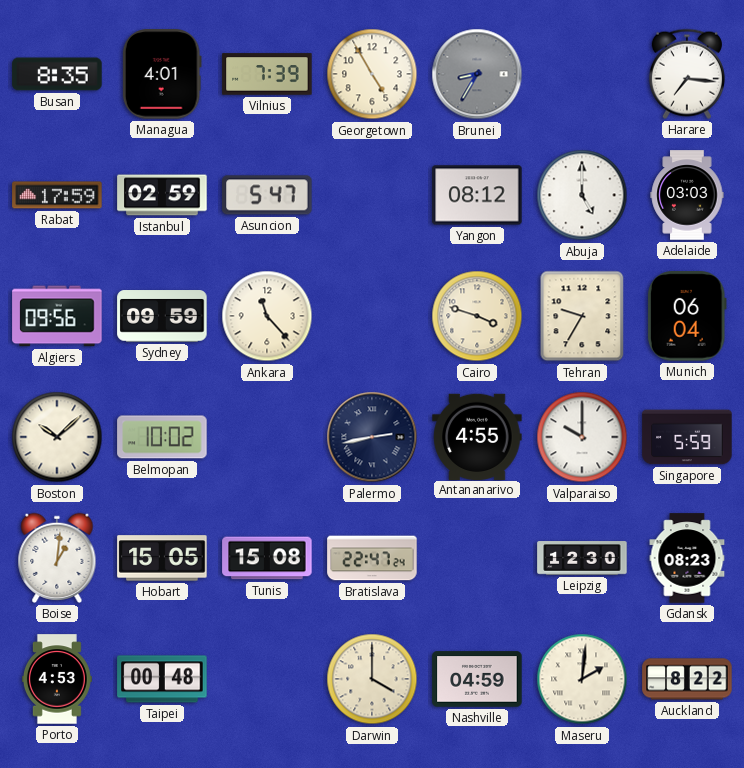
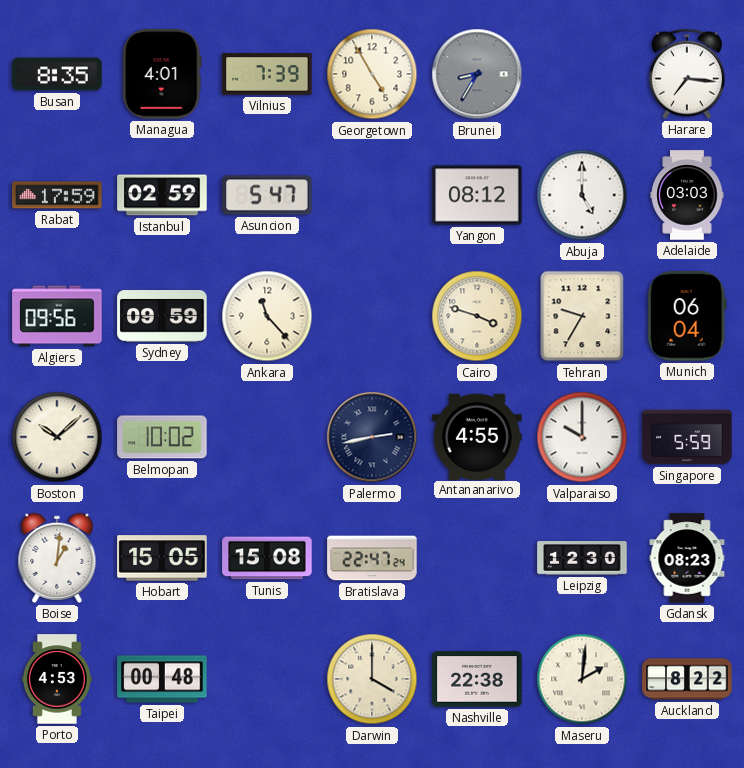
Nashville: 04:59 -> 22:38 (477, 679)
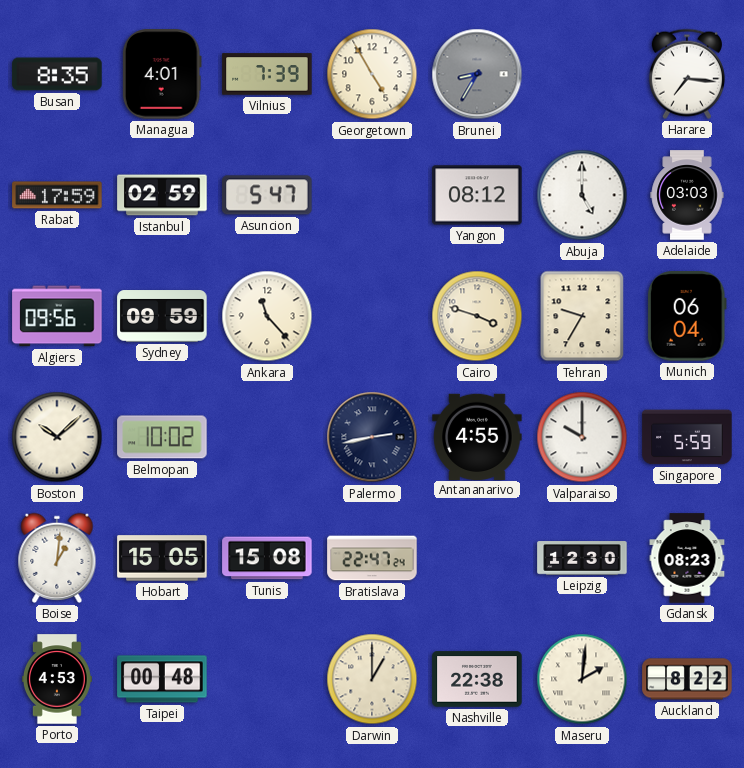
Darwin: 4:00 -> 1:00 (372, 679)
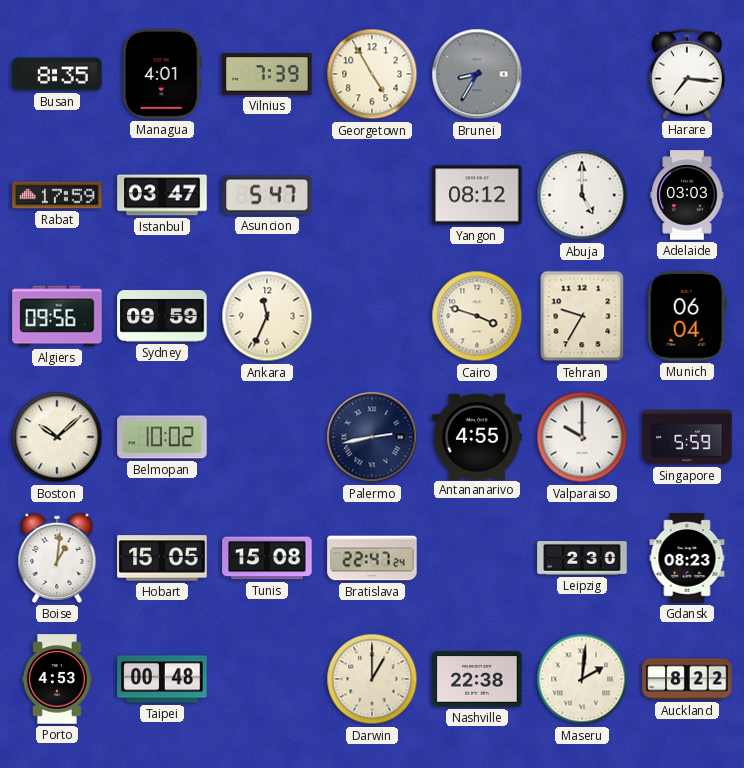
Istanbul: 02:59 -> 03:47 (162, 195)
Ankara: 11:23 -> 11:34 (267, 316)
Leipzig: 12:30 -> 2:30 (582, 558)
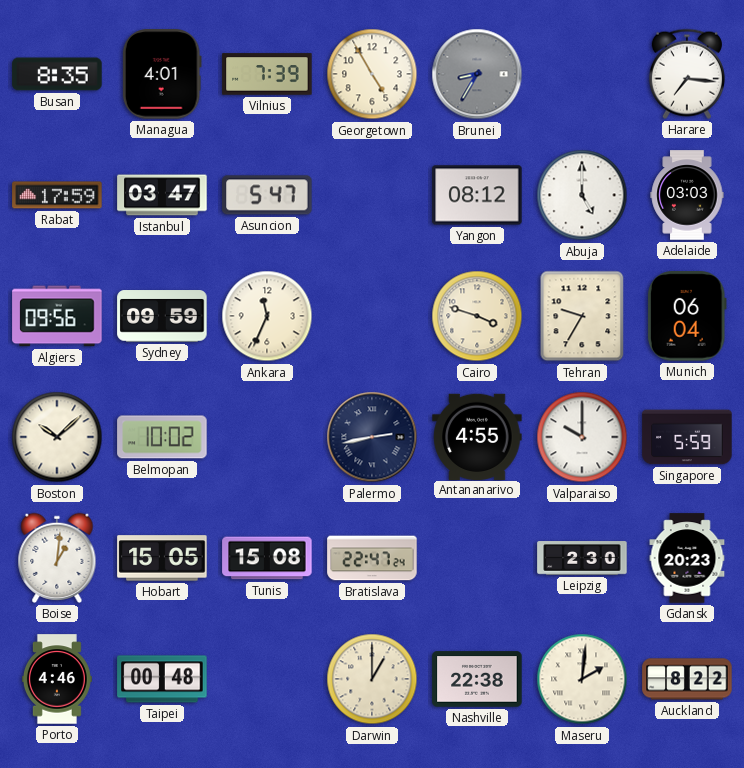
Gdansk: 08:23 -> 20:23 (687, 558)
Porto: 4:53 -> 4:46 (57, 679)
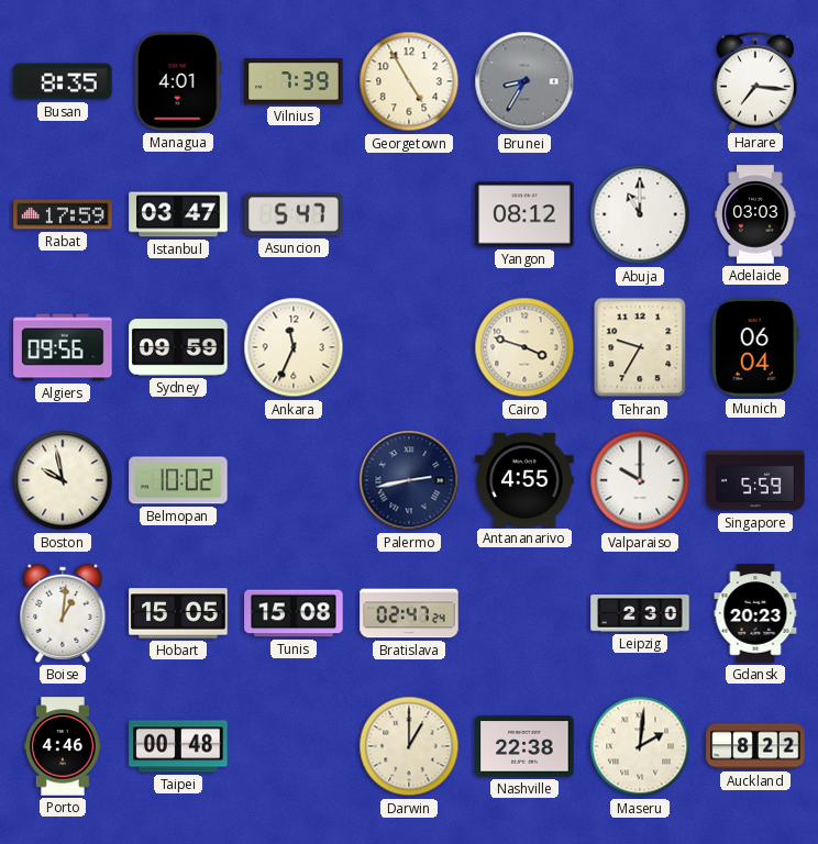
Abuja: 5:00 -> 11:00 (640, 214)
Boston: 10:08 -> 9:58 (63, 480)
Bratislava: 22:47 -> 02:47 (409, 613)
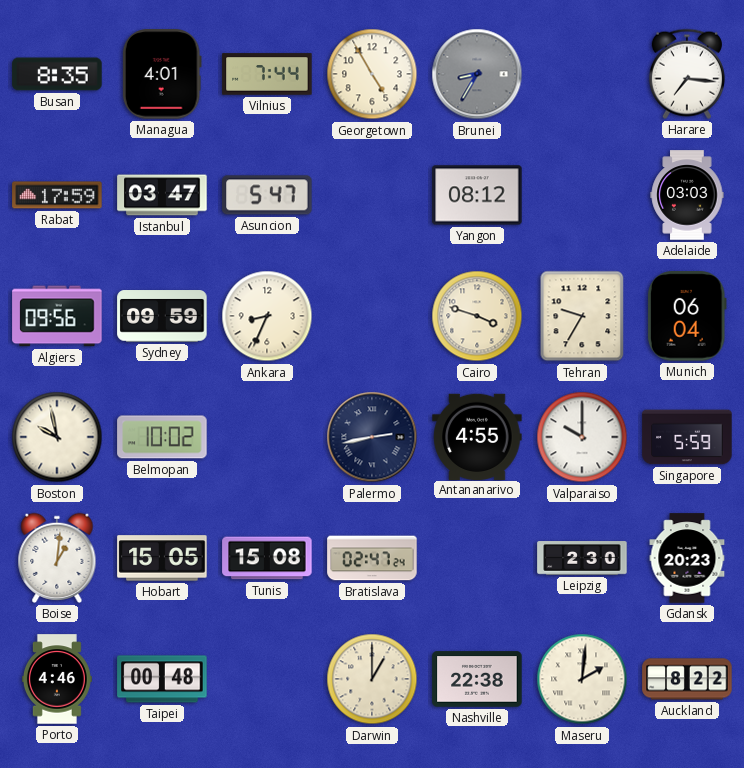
Vilnius: 7:39 -> 7:44 (267, 74)
Abuja: 11:00 -> none (640, 214)
Ankara: 11:34 -> 8:34 (267, 316)
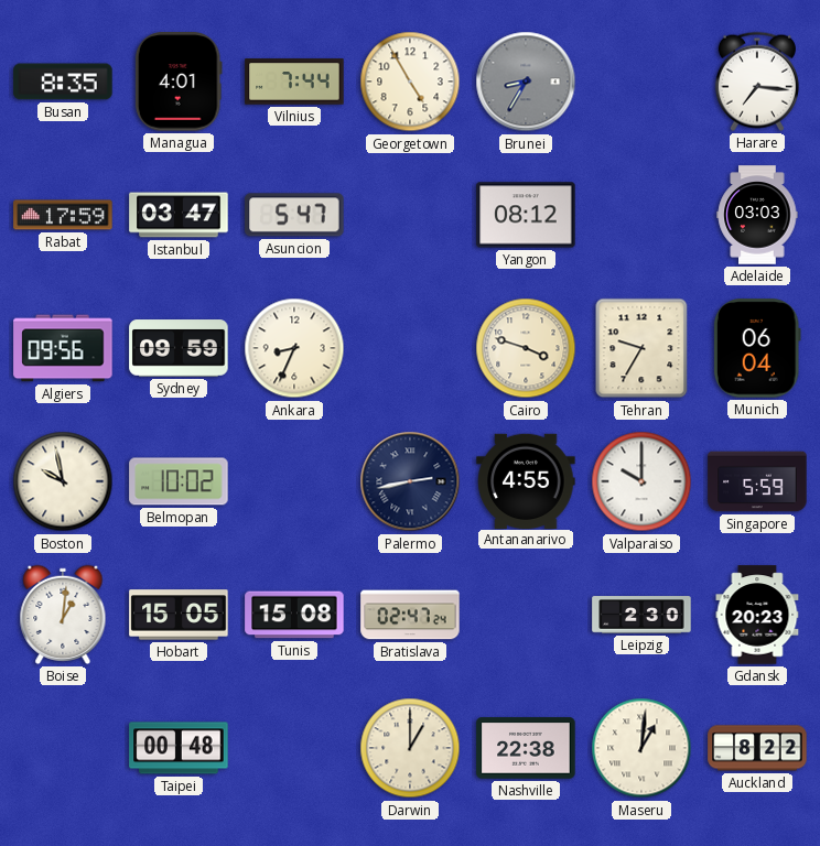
Porto: 4:46 -> none (57, 679)
Maseru: 2:01 -> 1:01 (641, 748)
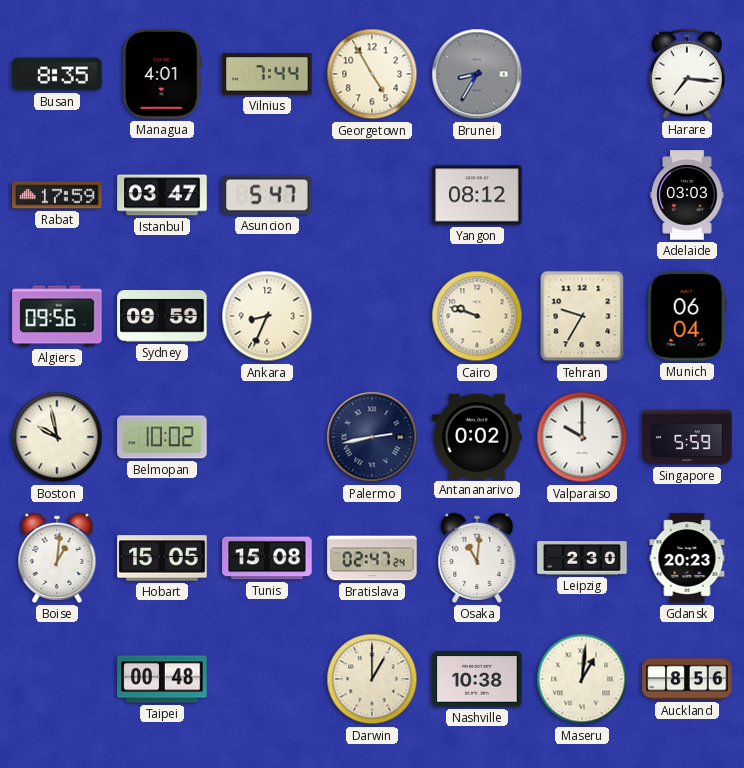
Cairo: 3:48 -> 9:48 (477, 316)
Antananarivo: 4:55 -> 0:02 (477, 436)
Osaka: none -> 11:01 (477, 558)
Nashville: 22:38 -> 10:38 (477, 679)
Auckland: 8:22 -> 8:56 (687, 679)
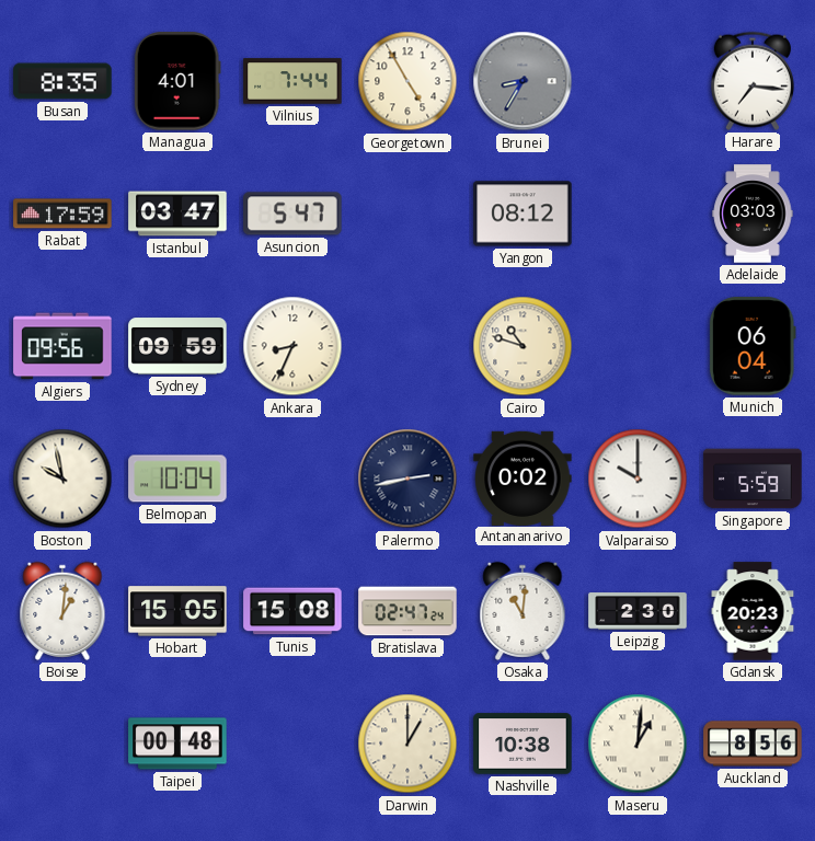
Cairo: 9:48 -> 10:48 (523, 346)
Tehran: 9:35 -> none (582, 316)
Belmopan: 10:02 -> 10:04 (177, 479)
